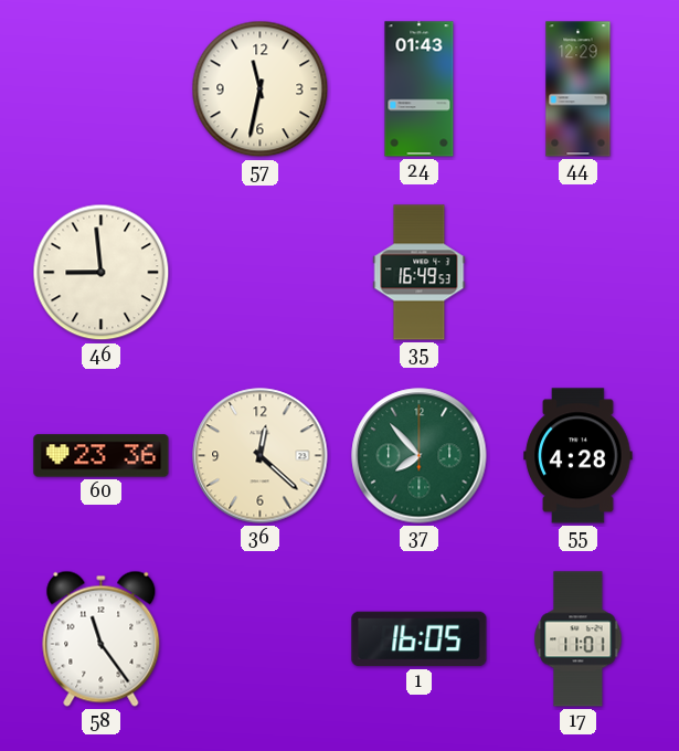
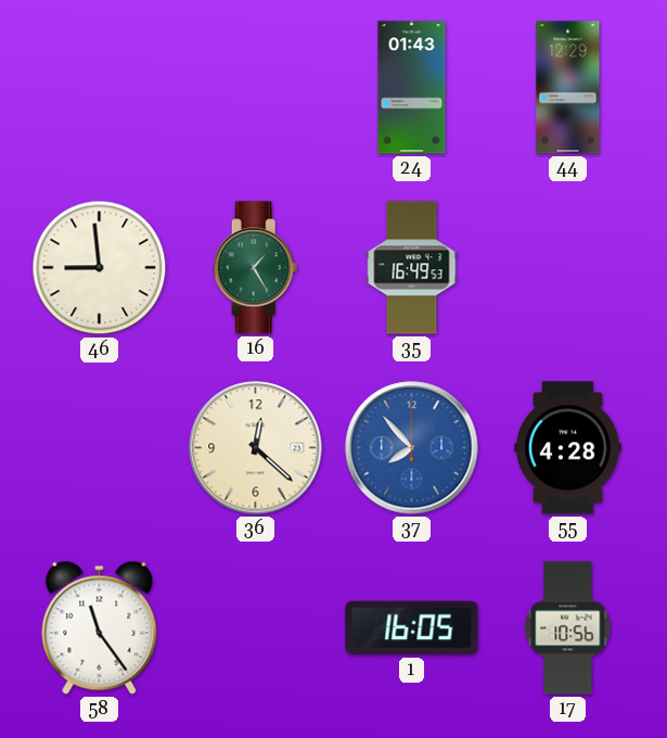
57: 11:32 -> none (261, 89)
16: none -> 1:25 (256, 268)
60: 23:36 -> none (102, 456)
37 dial: green -> blue (412, 448)
17: 11:01 -> 10:56 (568, 628)
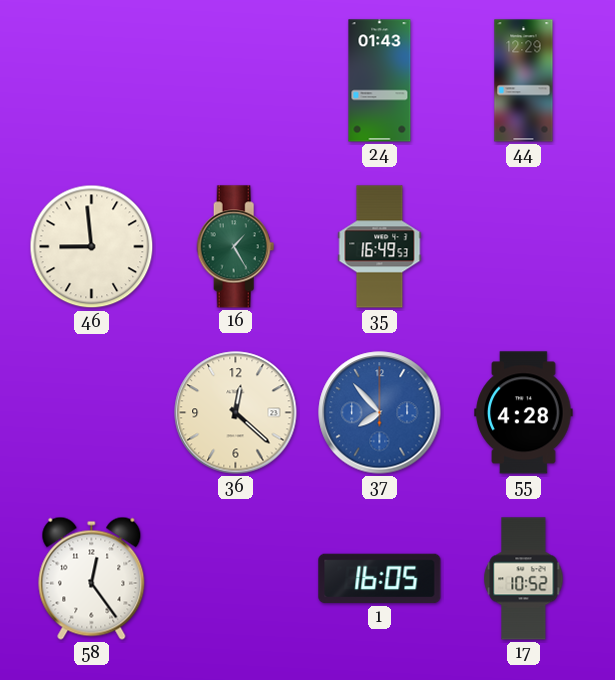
58: 11:24 -> 12:24 (92, 578)
17: 10:56 -> 10:52 (524, 579)
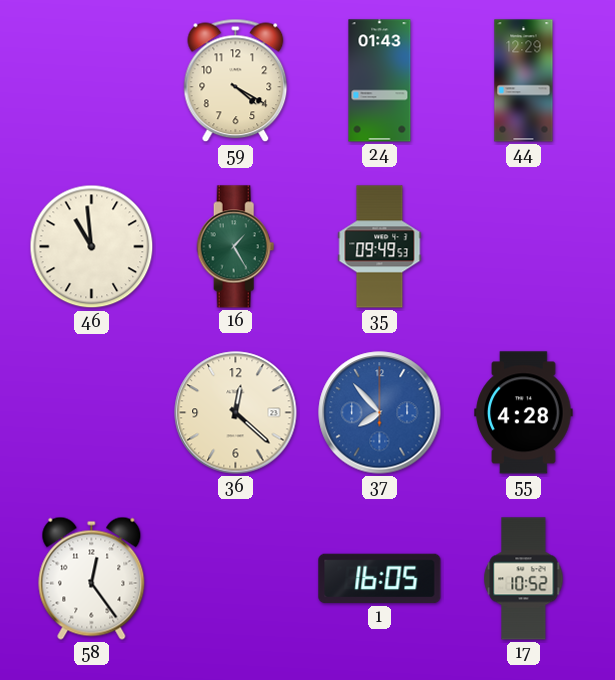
59: none -> 4:20 (236, 81)
46: 8:59 -> 10:59 (92, 247)
35: 16:49 -> 09:49 (380, 247)
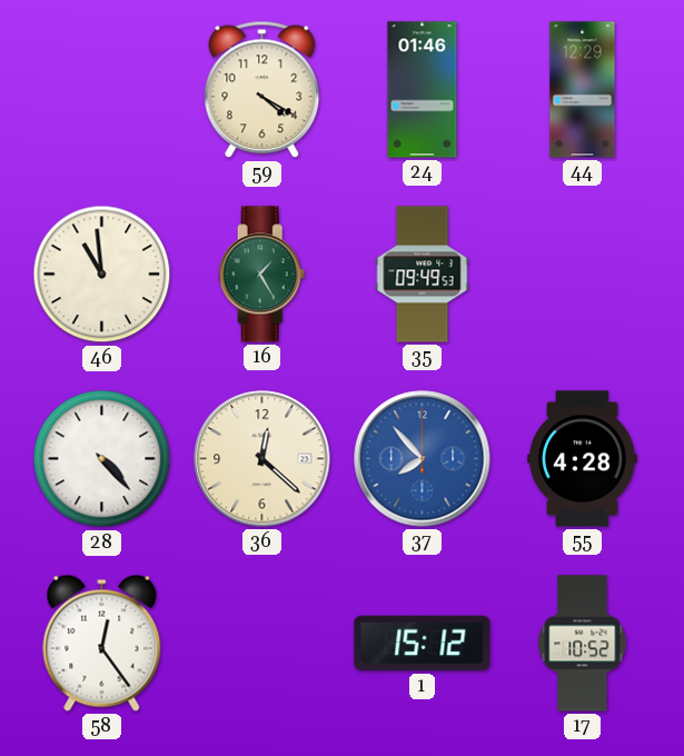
24: 01:43 -> 01:46 (423, 90)
28: none -> 4:23 (102, 459)
1: 16:05 -> 15:12 (423, 644)
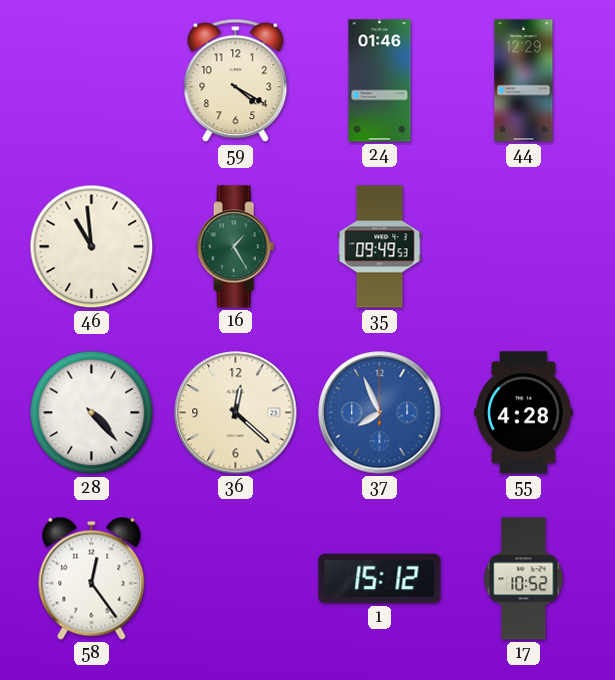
37: 7:53 -> 7:56 (380, 413)
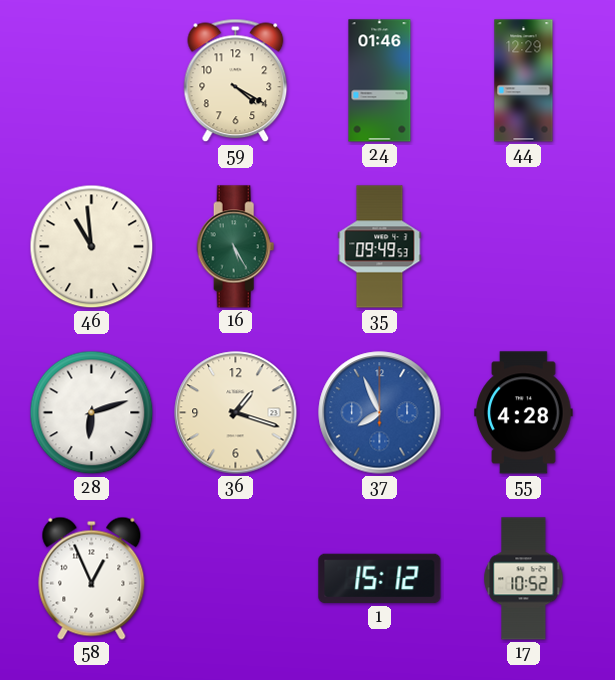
16: 1:25 -> 5:25 (236, 247)
28: 4:23 -> 6:12 (92, 413)
36: 12:22 -> 1:18 (236, 413)
58: 12:24 -> 12:56 (92, 578)
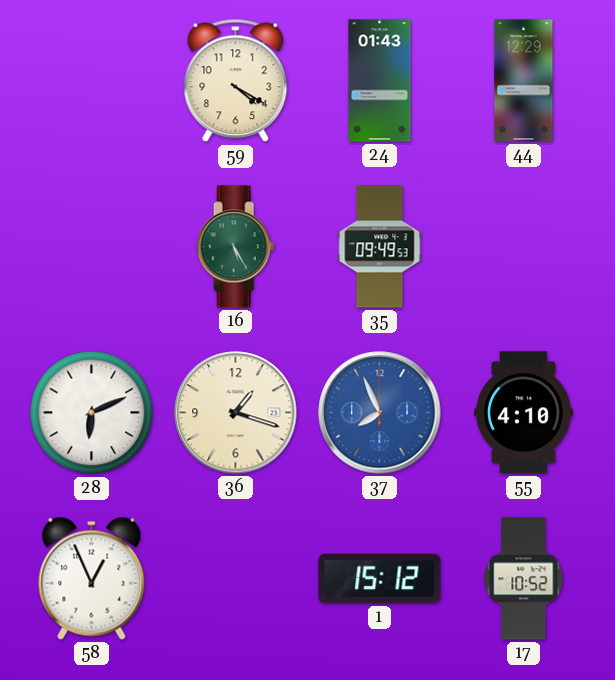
24: 01:46 -> 01:43 (380, 81)
46: 10:59 -> none (92, 247)
28: 6:12 -> 6:11 (92, 413)
55: 4:28 -> 4:10 (524, 413)
